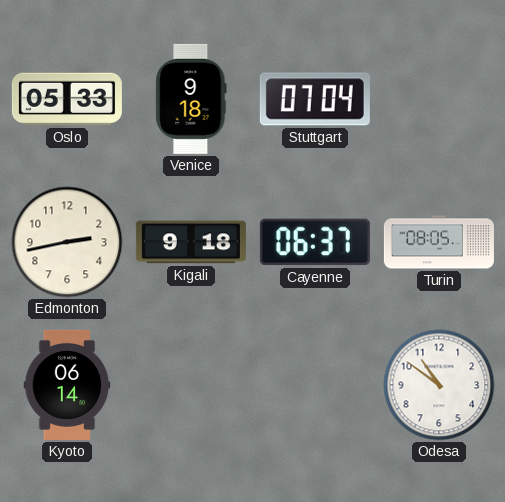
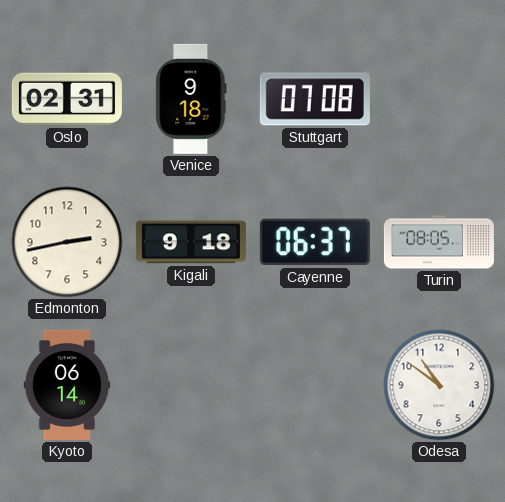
Oslo: 05:33 -> 02:31 (67, 99)
Stuttgart: 07:04 -> 07:08 (315, 99)
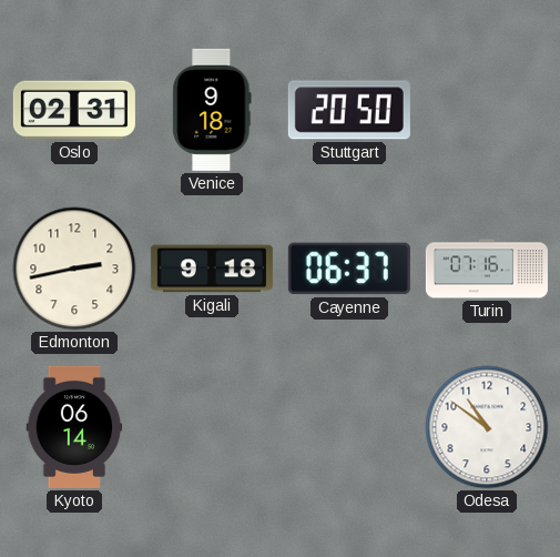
Stuttgart: 07:08 -> 20:50 (349, 110)
Turin: 08:05 -> 07:16 (487, 269)
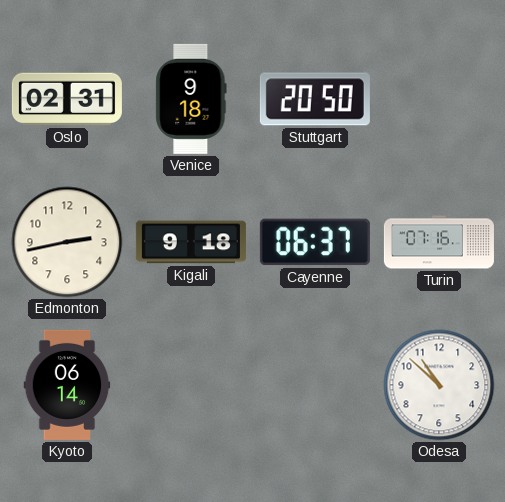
Odesa: 10:51 -> 10:52 (439, 385)
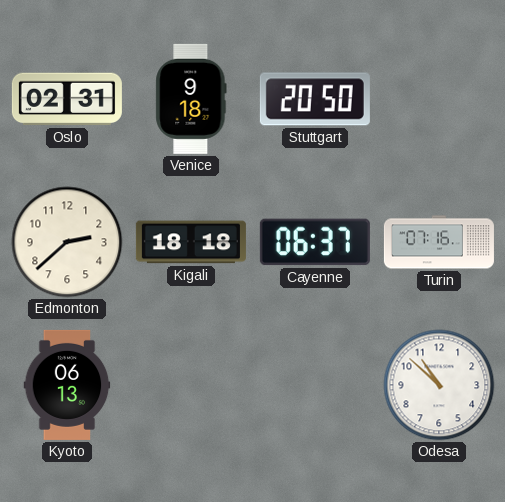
Edmonton: 2:43 -> 2:38 (67, 242)
Kigali: 9:18 -> 18:18 (191, 242)
Kyoto: 06:14 -> 06:13 (67, 385)
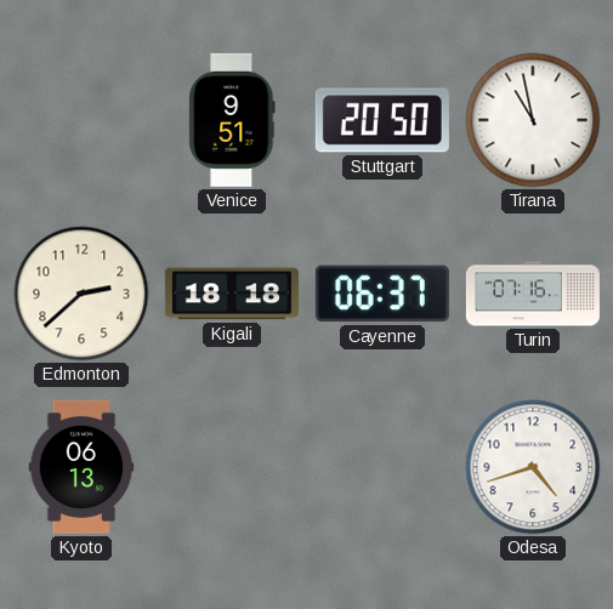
Oslo: 02:31 -> none (67, 99)
Venice: 9:18 -> 9:51 (232, 120)
Tirana: none -> 10:58 (533, 120)
Odesa: 10:52 -> 4:42 (533, 467)
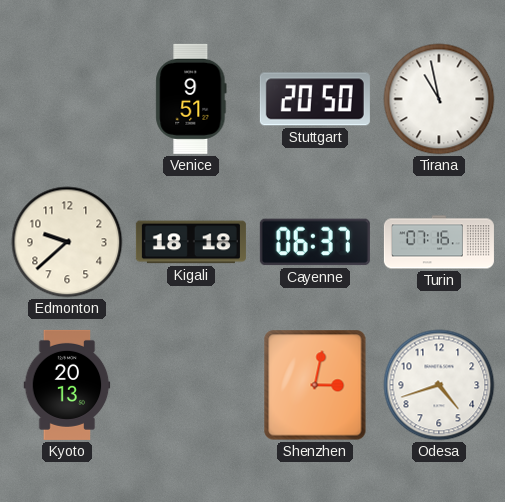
Edmonton: 2:38 -> 9:38 (67, 242)
Kyoto: 06:13 -> 20:13 (67, 385)
Shenzhen: none -> 3:02 (315, 385)
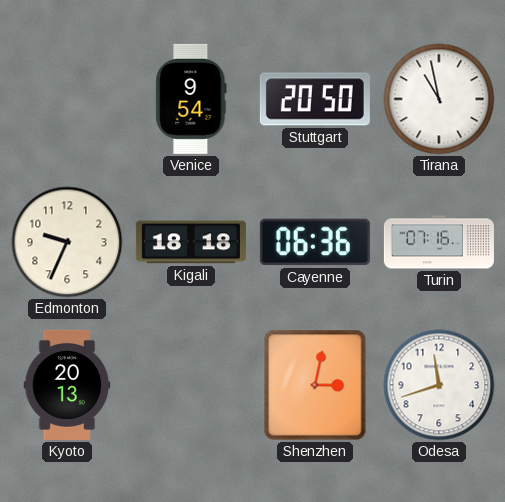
Venice: 9:51 -> 9:54 (191, 99)
Edmonton: 9:38 -> 9:34 (67, 242)
Cayenne: 06:37 -> 06:36 (315, 242)
Odesa: 4:42 -> 11:42 (439, 385)
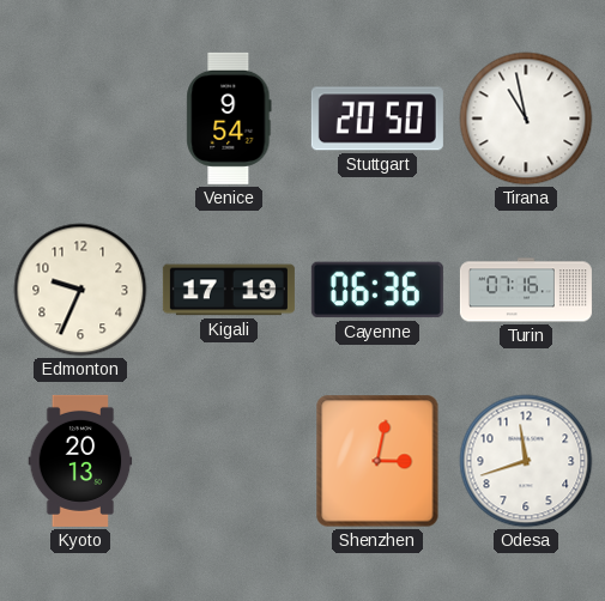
Kigali: 18:18 -> 17:19 (229, 290)
